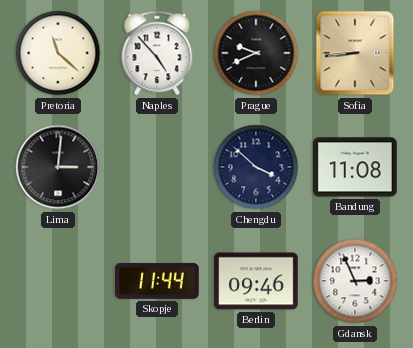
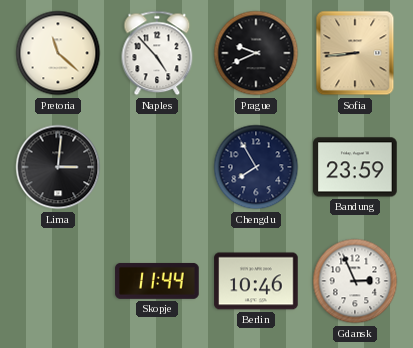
Chengdu: 3:52 -> 7:55 (256, 167)
Bandung: 11:08 -> 23:59 (355, 167)
Berlin: 09:46 -> 10:46 (256, 281)
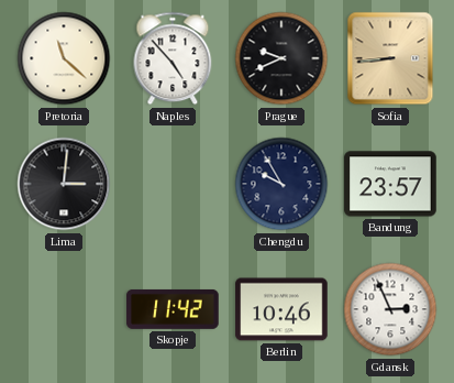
Chengdu: 7:55 -> 9:55 (281, 184)
Bandung: 23:59 -> 23:57 (390, 184)
Skopje: 11:44 -> 11:42 (173, 309)
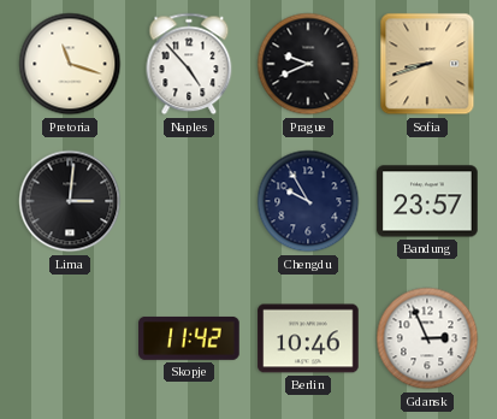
Pretoria: 11:22 -> 11:18 (70, 64)
Sofia: 8:44 -> 8:42 (427, 64)
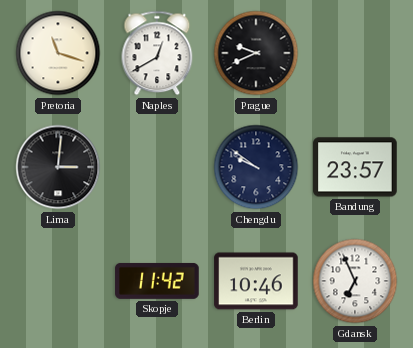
Naples: 4:53 -> 12:40 (157, 53)
Sofia: 8:42 -> none (427, 64)
Chengdu: 9:55 -> 9:51 (256, 167)
Gdansk: 2:56 -> 6:56 (355, 281)
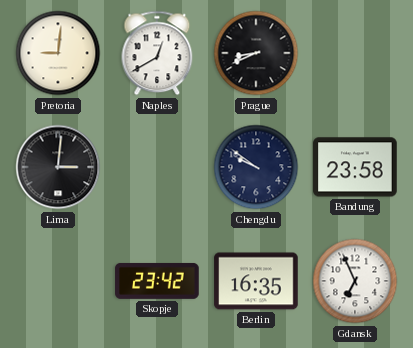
Pretoria: 11:18 -> 9:01 (58, 53)
Prague: 9:41 -> 8:41 (256, 53)
Bandung: 23:57 -> 23:58 (355, 167)
Skopje: 11:42 -> 23:42 (157, 281)
Berlin: 10:46 -> 16:35 (256, 281)
